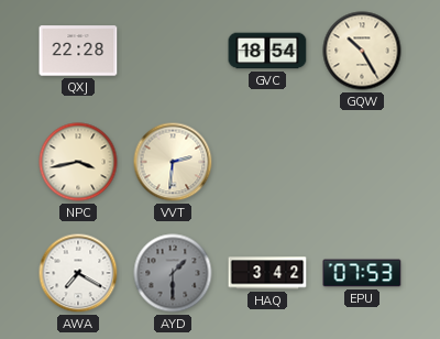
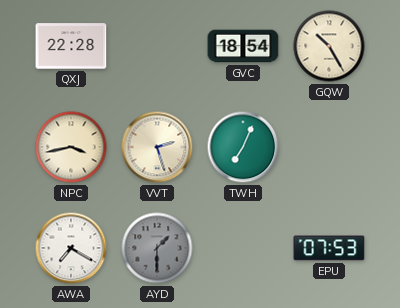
VVT: 2:31 -> 2:27 (157, 147)
TWH: none -> 7:04 (243, 147)
HAQ: 3:42 -> none (267, 273)
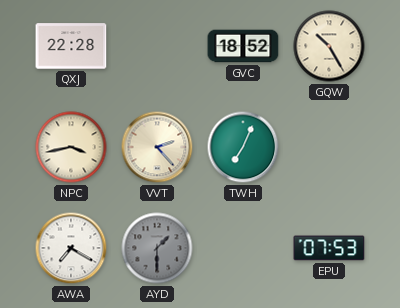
GVC: 18:54 -> 18:52 (243, 46)
VVT: 2:27 -> 2:23 (157, 147)
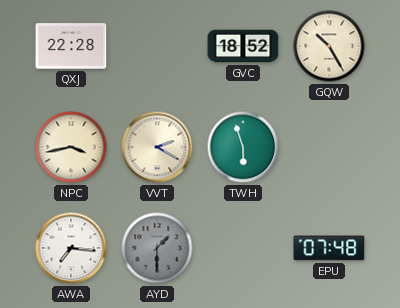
VVT: 2:23 -> 2:20 (157, 147)
TWH: 7:04 -> 5:57 (243, 147)
AWA: 7:20 -> 7:16 (71, 248)
EPU: 07:53 -> 07:48 (329, 248)
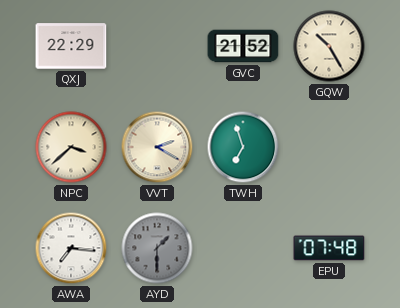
QXJ: 22:28 -> 22:29 (71, 46)
GVC: 18:52 -> 21:52 (243, 46)
NPC: 3:43 -> 3:38 (71, 147)
TWH: 5:57 -> 6:57 (243, 147)
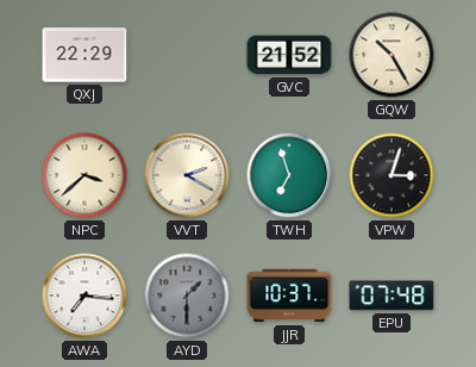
VPW: none -> 3:03 (392, 175)
JJR: none -> 10:37 (289, 296)
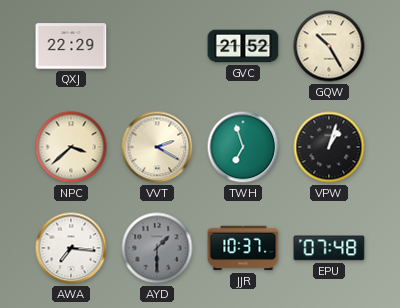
VPW: 3:03 -> 1:03 (329, 147)
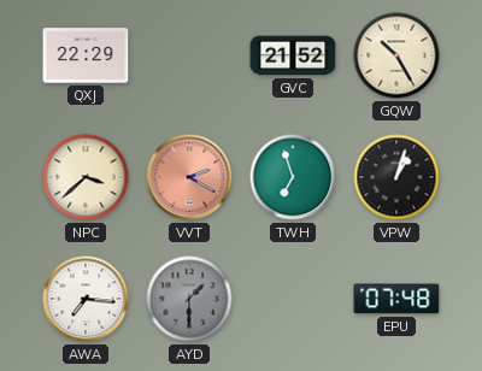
VVT dial: cream -> salmon (189, 177)
JJR: 10:37 -> none (243, 248)
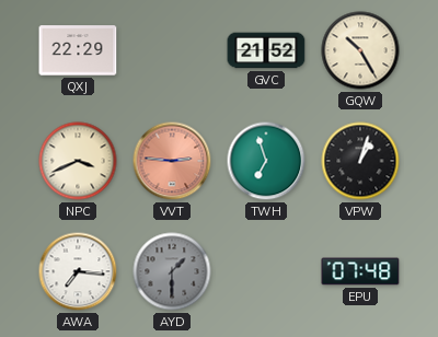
NPC: 3:38 -> 3:41 (78, 161)
VVT: 2:20 -> 2:46 (172, 161)
